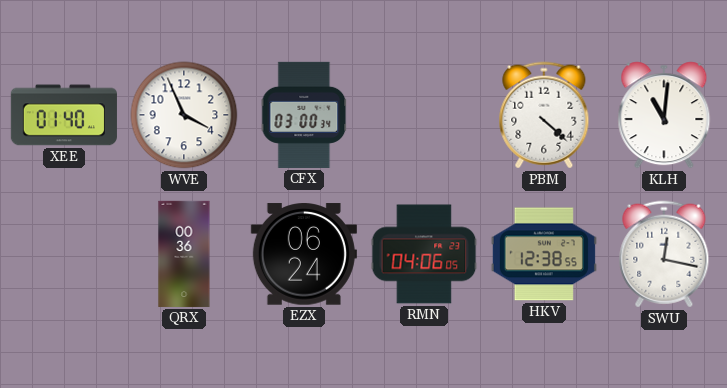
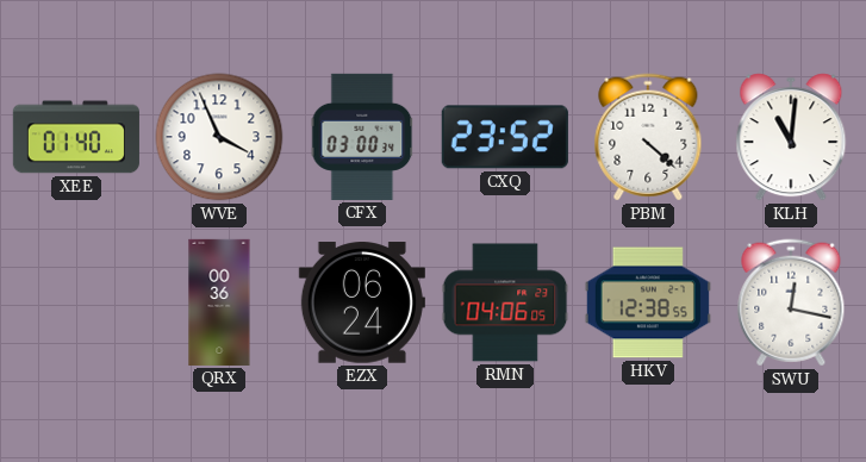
CXQ: none -> 23:52 (505, 137)
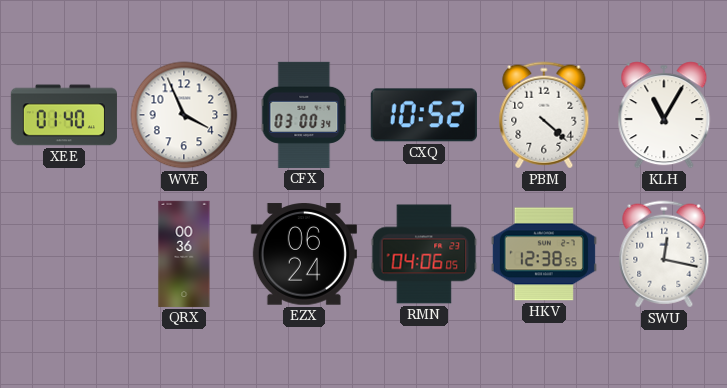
CXQ: 23:52 -> 10:52 (424, 115)
KLH: 11:01 -> 11:05 (664, 115)
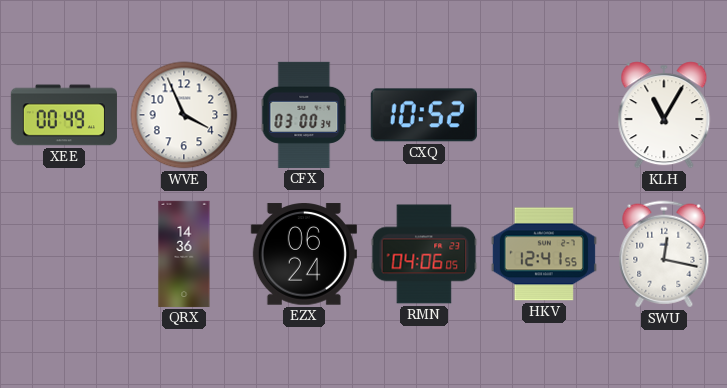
XEE: 01:40 -> 00:49 (64, 115)
PBM: 4:22 -> none (544, 115)
QRX: 00:36 -> 14:36 (184, 254)
HKV: 12:38 -> 12:41 (544, 254)
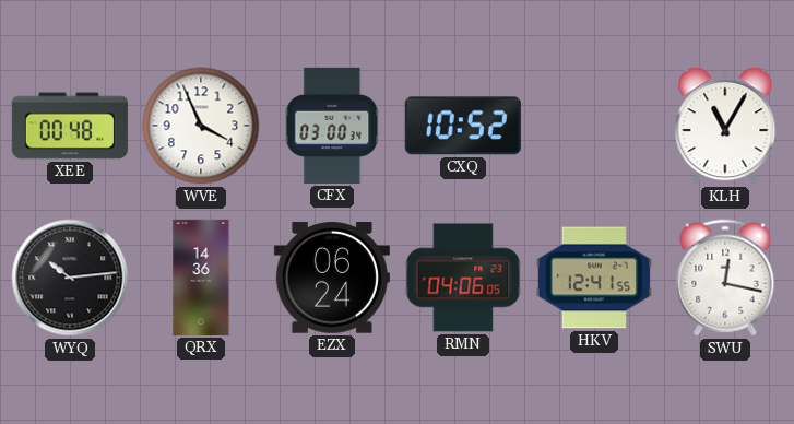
XEE: 00:49 -> 00:48 (70, 126)
WYQ: none -> 10:14 (70, 278)
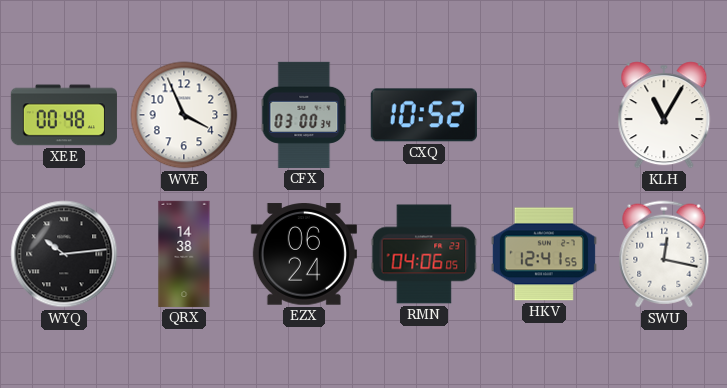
QRX: 14:36 -> 14:38 (184, 254)
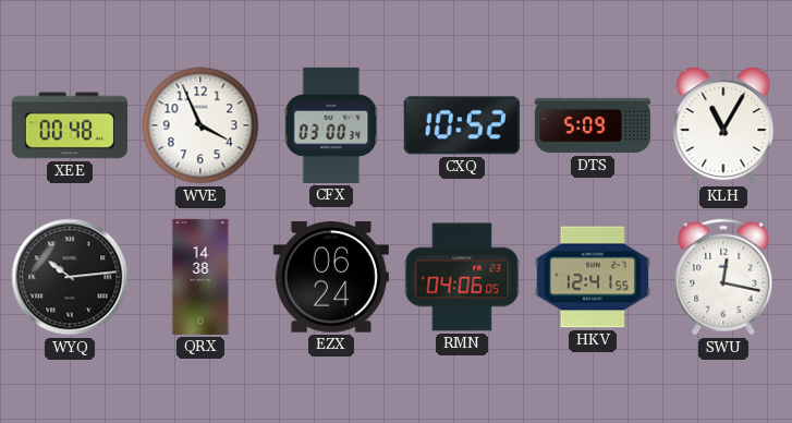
DTS: none -> 5:09 (592, 125)
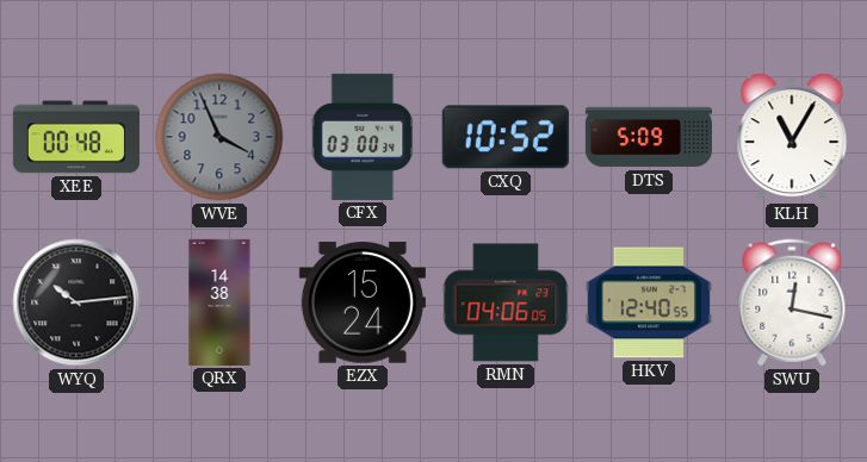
WVE dial: white -> grey (219, 137)
EZX: 06:24 -> 15:24 (363, 302)
HKV: 12:41 -> 12:40 (649, 302)
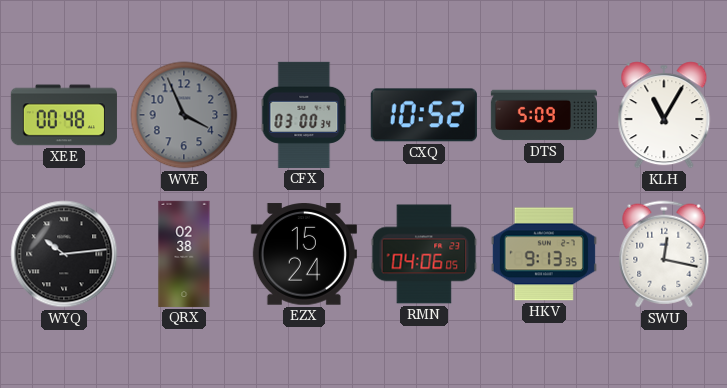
QRX: 14:38 -> 02:38 (184, 254)
HKV: 12:40 -> 9:13 (544, 254)
